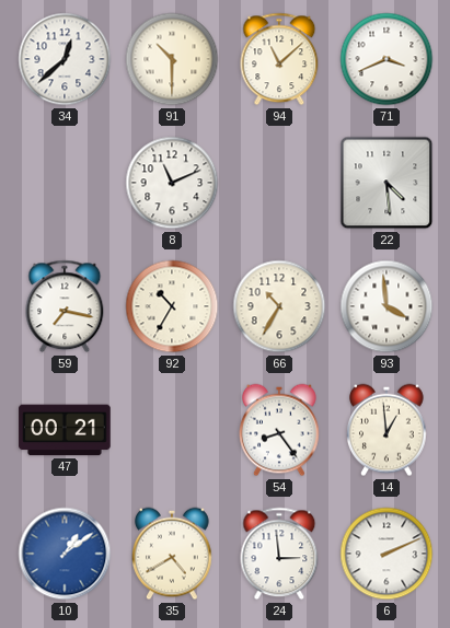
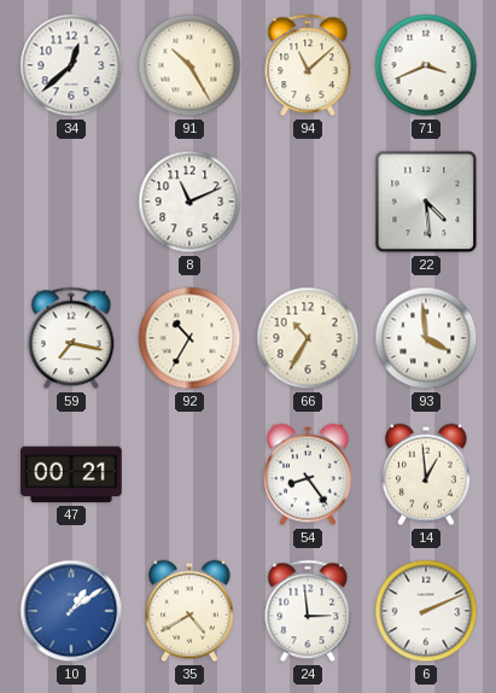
91: 10:30 -> 10:25 (189, 65)
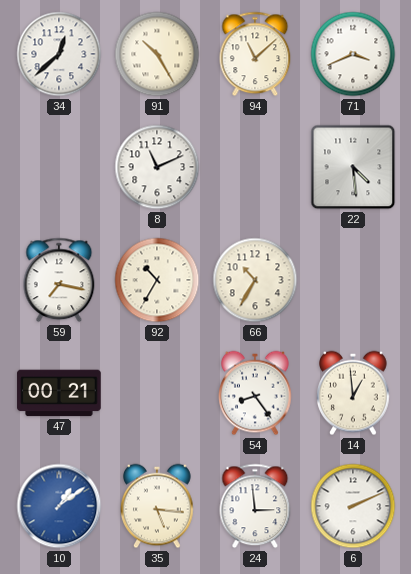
93: 3:59 -> none (426, 338)
35: 4:40 -> 5:16 (158, 506)
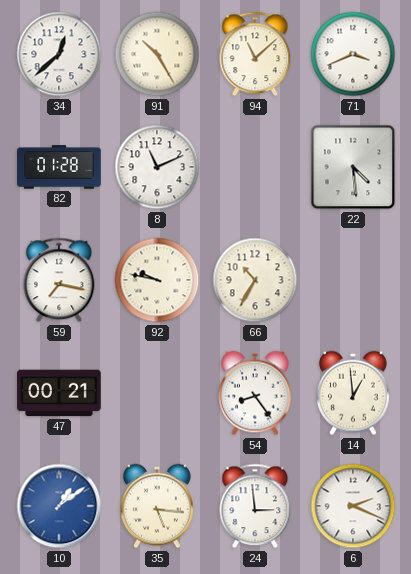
82: none -> 01:28 (59, 167)
92: 10:35 -> 9:47 (157, 280)
6: 2:11 -> 2:19 (353, 506)
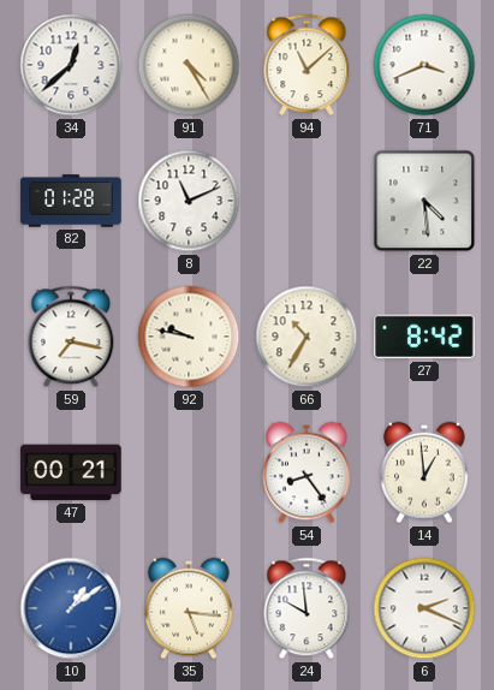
91: 10:25 -> 4:25 (189, 65)
27: none -> 8:42 (425, 337)
24: 2:59 -> 9:59 (306, 608)
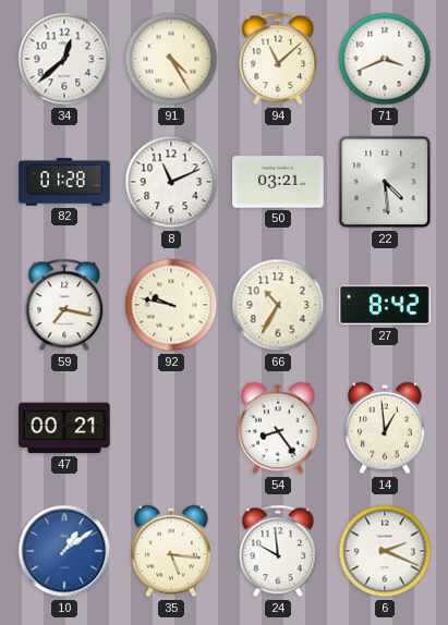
50: none -> 03:21 (278, 182)
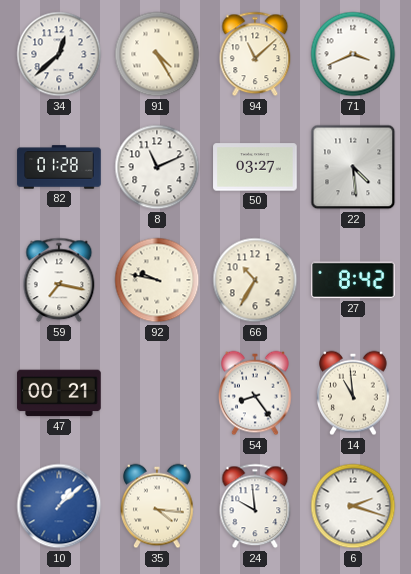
50: 03:21 -> 03:27 (255, 167)
14: 12:59 -> 10:59 (354, 393)
10: 1:09 -> 1:08 (59, 506)
35: 5:16 -> 4:16 (158, 506)
6: 2:19 -> 2:18 (353, 506)
